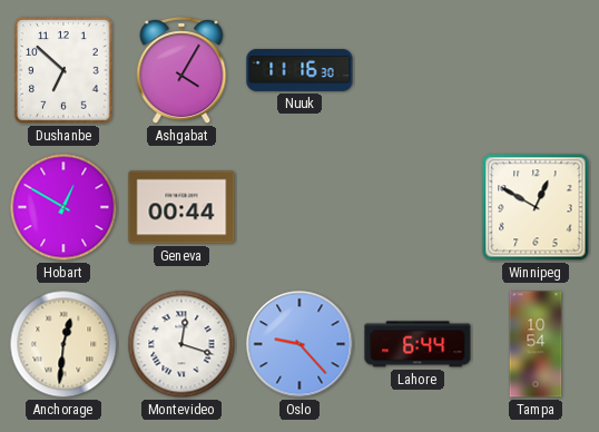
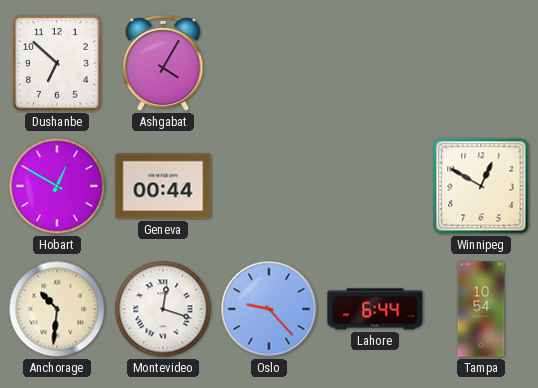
Nuuk: 11:16 -> none (299, 70)
Anchorage: 12:31 -> 10:31 (57, 309)
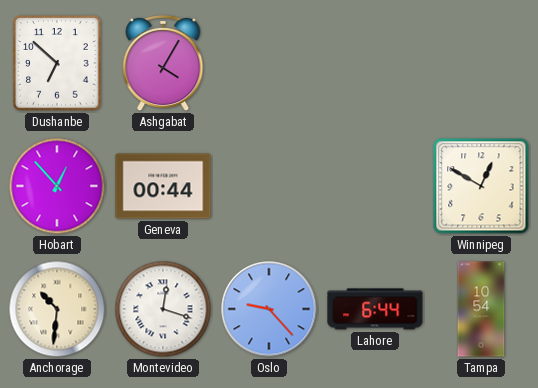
Hobart: 12:50 -> 12:53 (57, 186)
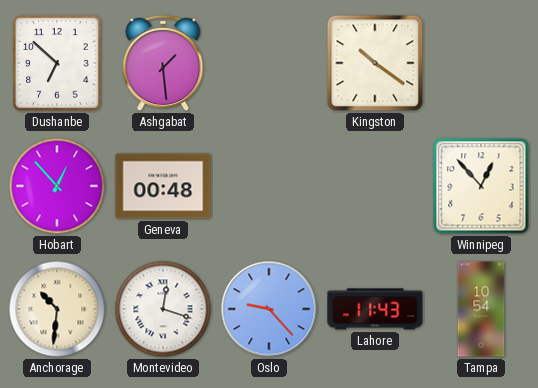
Ashgabat: 4:05 -> 1:29 (163, 63)
Kingston: none -> 10:21 (375, 63)
Geneva: 00:44 -> 00:48 (163, 186)
Winnipeg: 12:50 -> 12:53 (481, 186)
Lahore: 6:44 -> 11:43 (375, 309)
